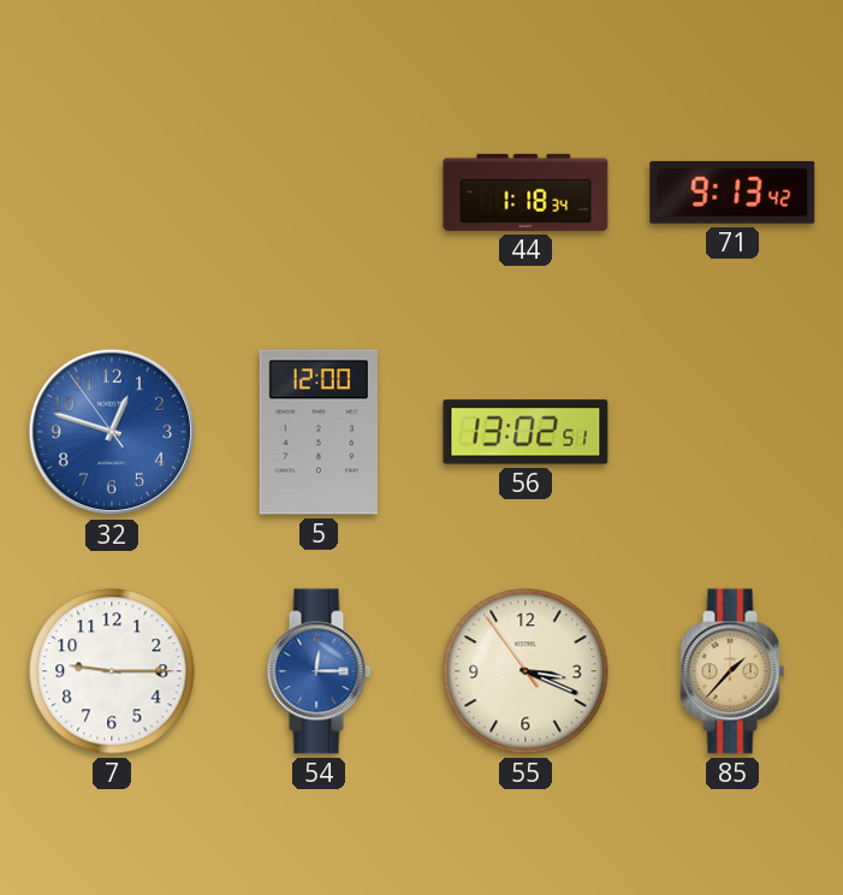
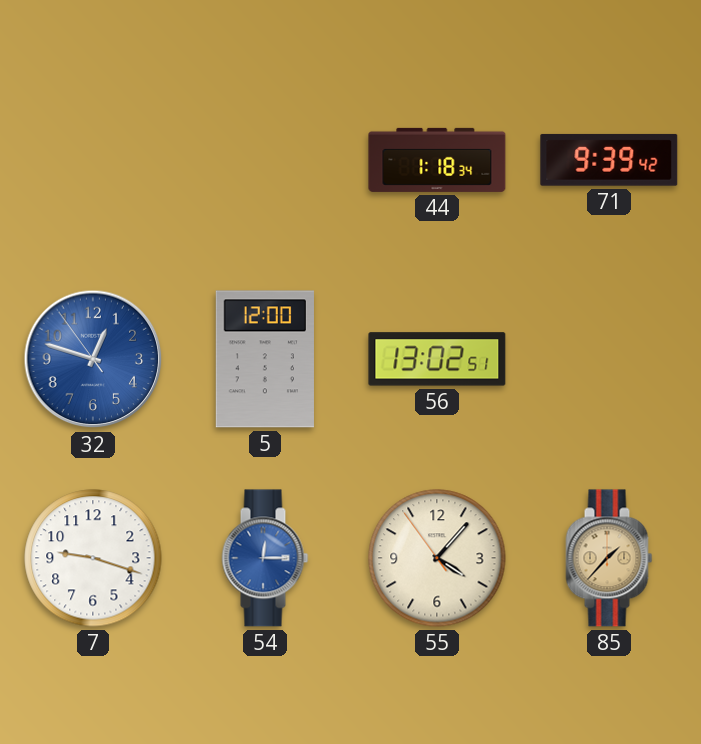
71: 9:13 -> 9:39 (609, 160)
7: 9:15 -> 9:18 (93, 558)
55: 3:18 -> 4:06 (437, 558)
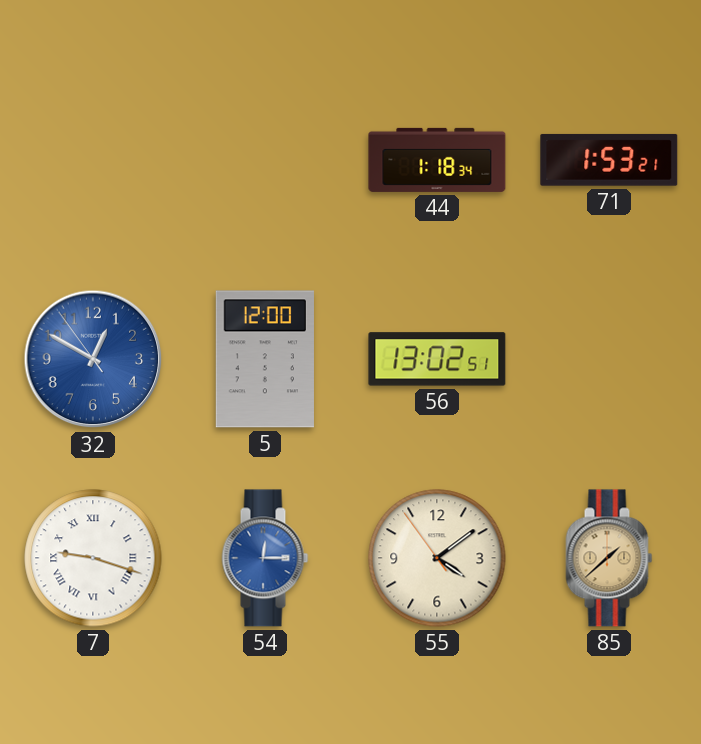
71: 9:39 -> 1:53 (609, 160)
32: 12:47 -> 12:49 (93, 359)
7 numerals: Arabic -> Roman (93, 558)
55: 4:06 -> 4:08 (437, 558)
85: 1:37 -> 1:38 (609, 558)
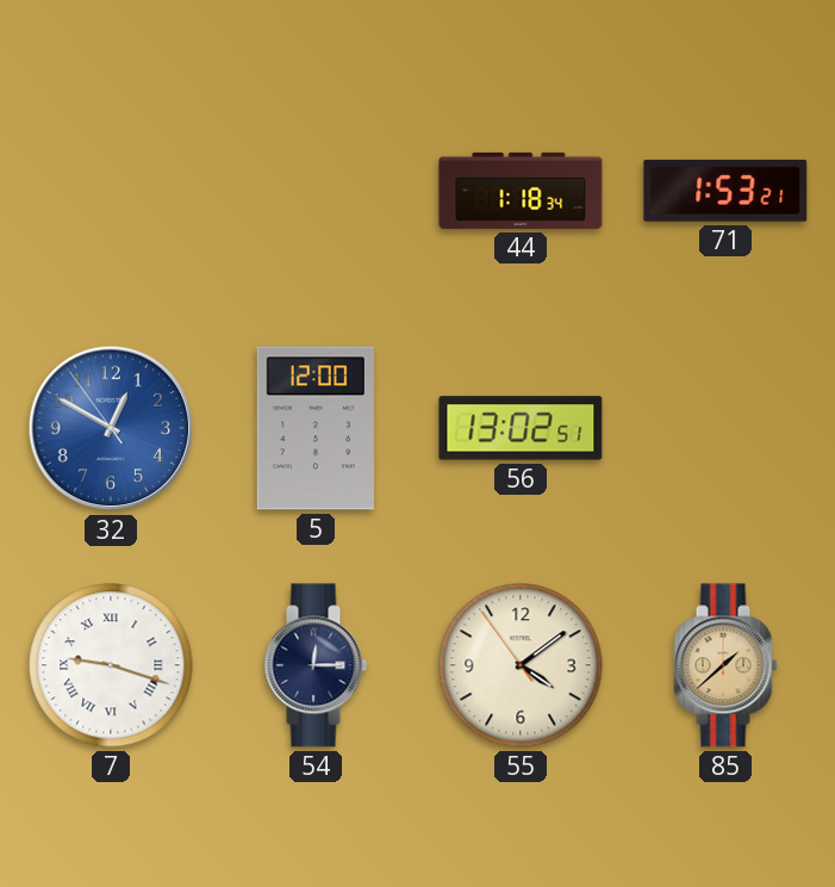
54 dial: blue -> navy (316, 665)
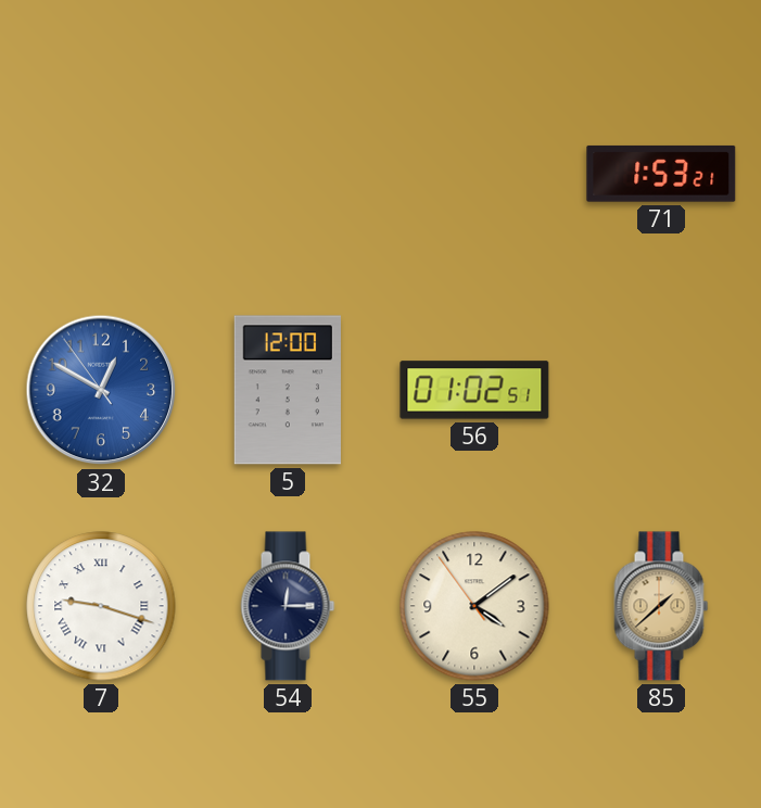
44: 1:18 -> none (521, 191)
56: 13:02 -> 01:02 (474, 390)
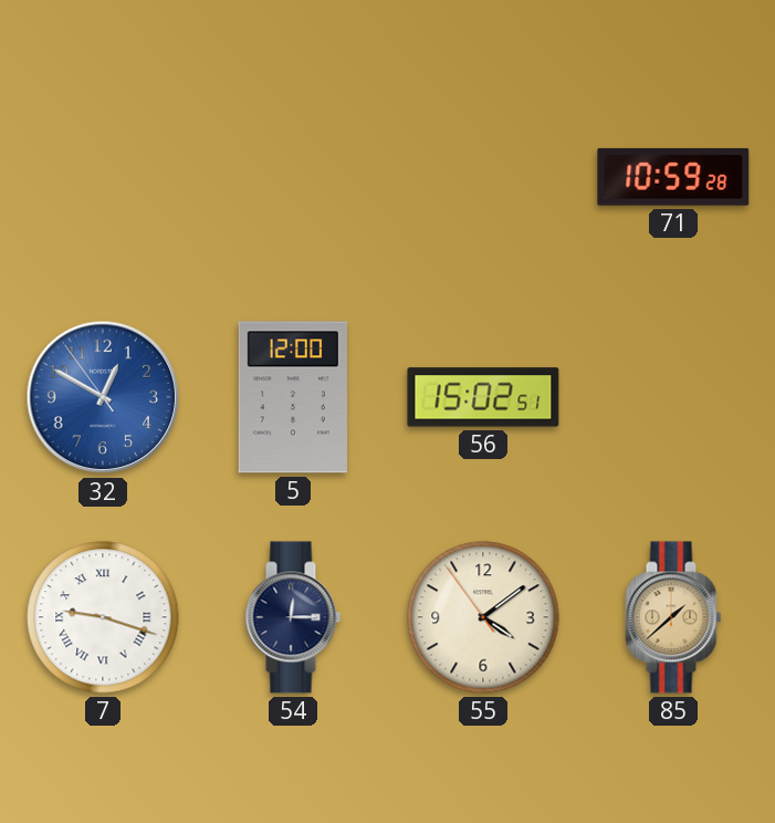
71: 1:53 -> 10:59 (673, 177)
56: 01:02 -> 15:02 (483, 397)
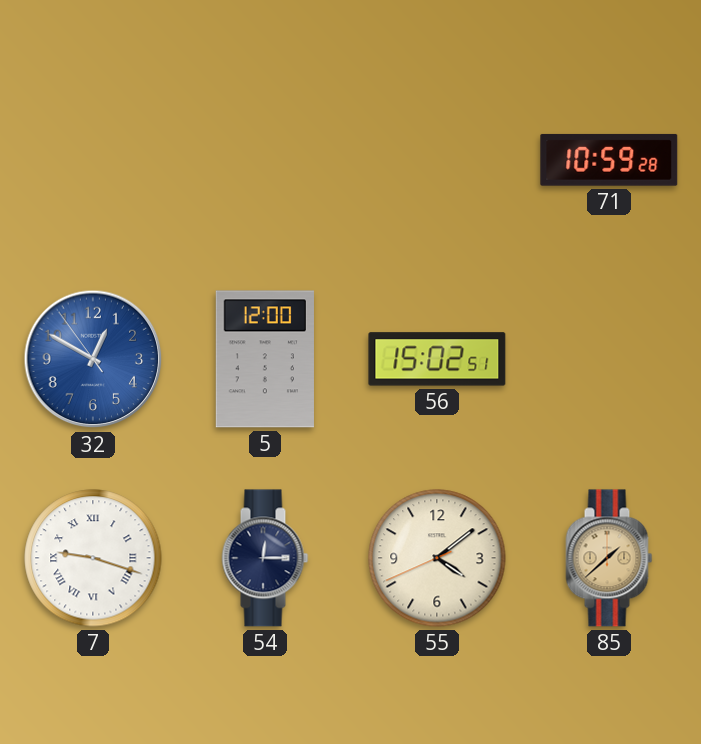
55: 4:08:54 -> 4:08:41 (437, 558)
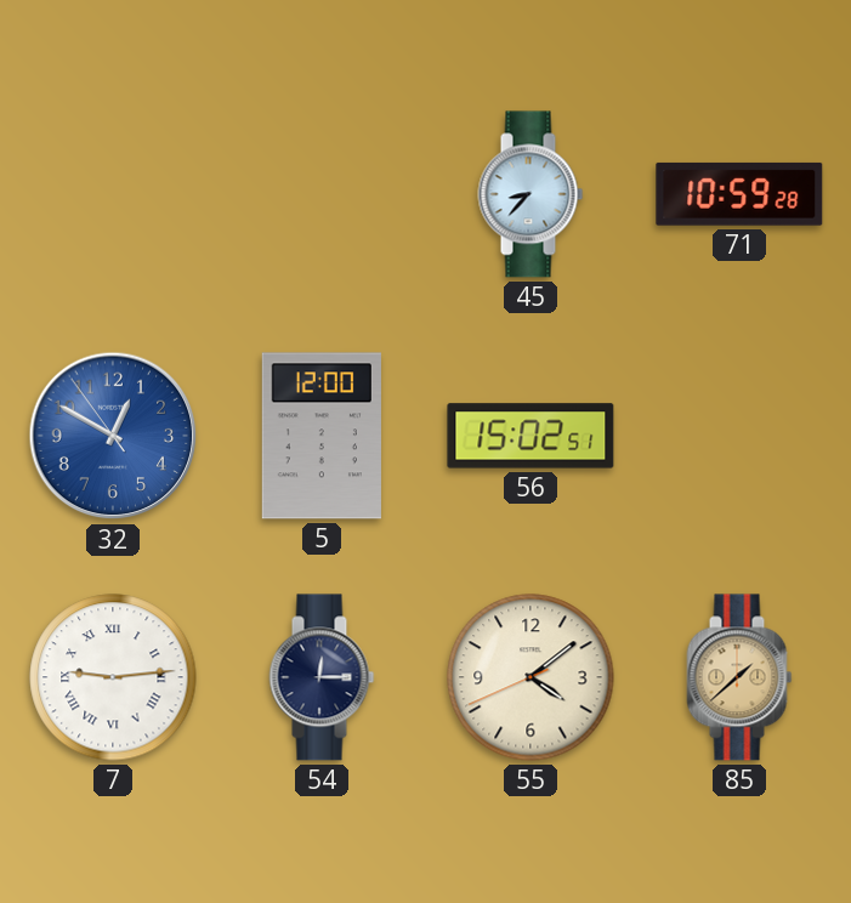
45: none -> 8:37 (531, 194)
7: 9:18 -> 9:14 (113, 677)
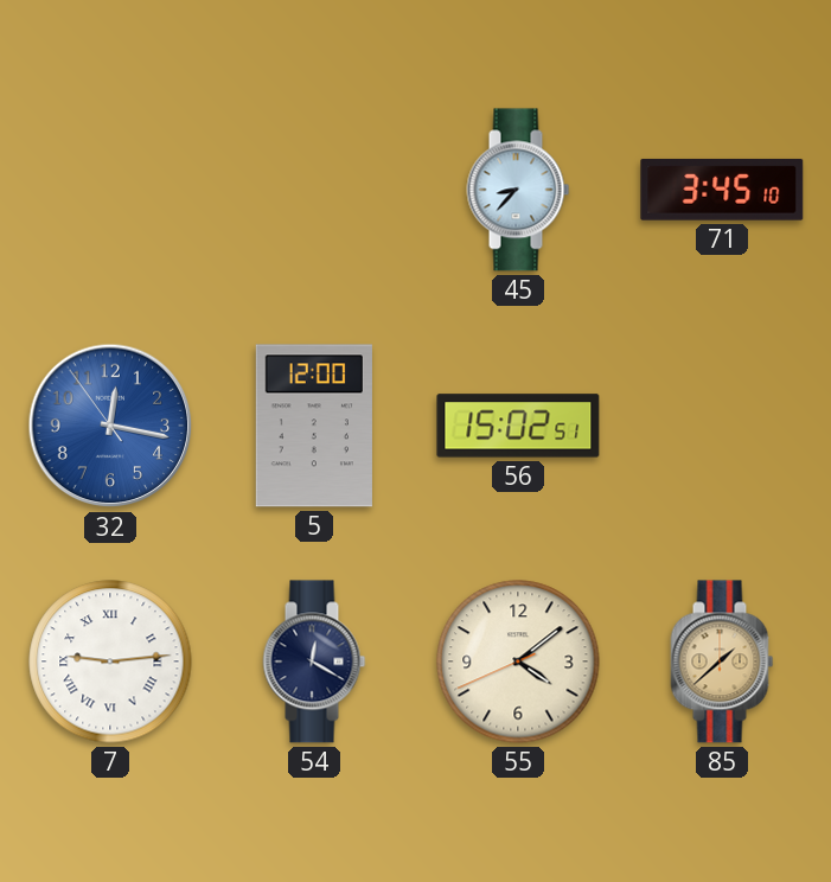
71: 10:59 -> 3:45 (722, 190)
32: 12:49 -> 12:16 (110, 426)
54: 12:15 -> 12:20 (314, 661)
